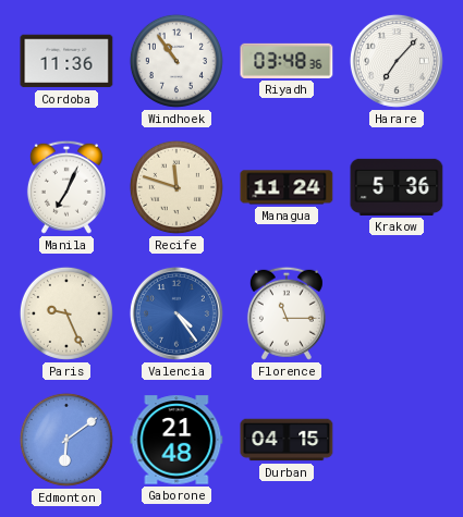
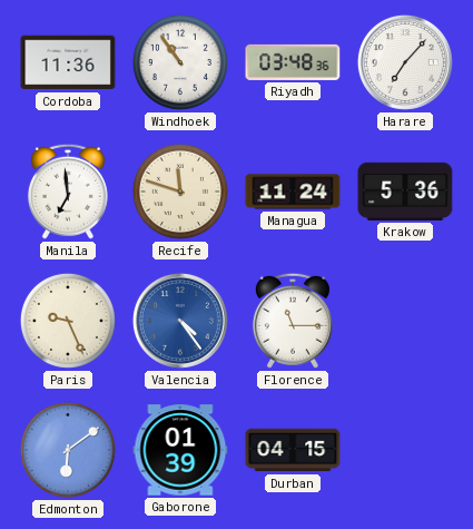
Manila: 7:04 -> 6:59 (68, 192)
Gaborone: 21:48 -> 01:39 (180, 450)
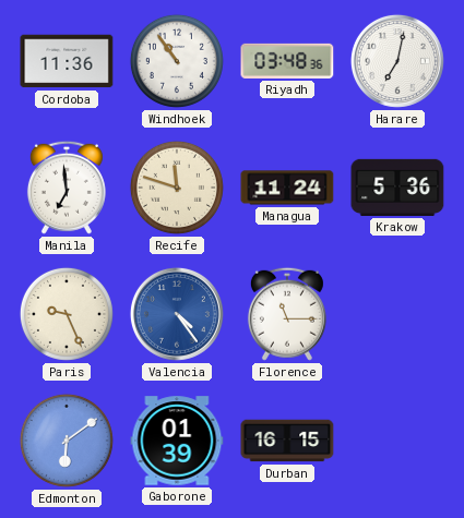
Harare: 7:07 -> 7:02 (397, 61)
Durban: 04:15 -> 16:15 (287, 441)
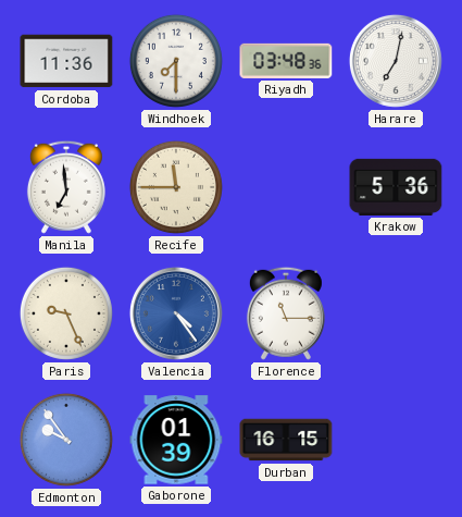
Windhoek: 10:54 -> 7:30 (176, 61)
Recife: 11:48 -> 11:45 (176, 187)
Managua: 11:24 -> none (287, 188)
Edmonton: 6:09 -> 9:54 (66, 440)
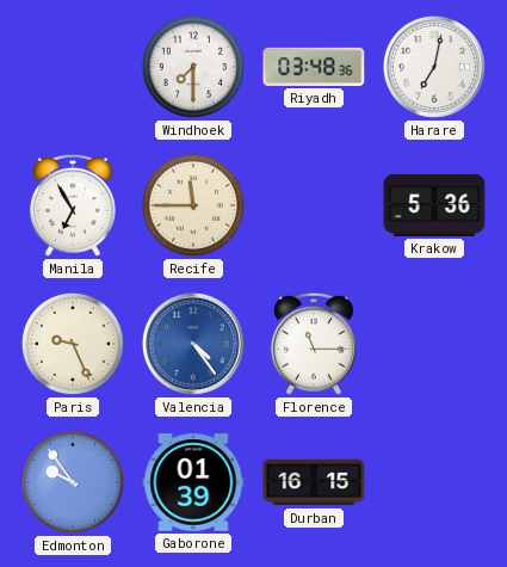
Cordoba: 11:36 -> none (66, 61)
Manila: 6:59 -> 6:55 (73, 205)
